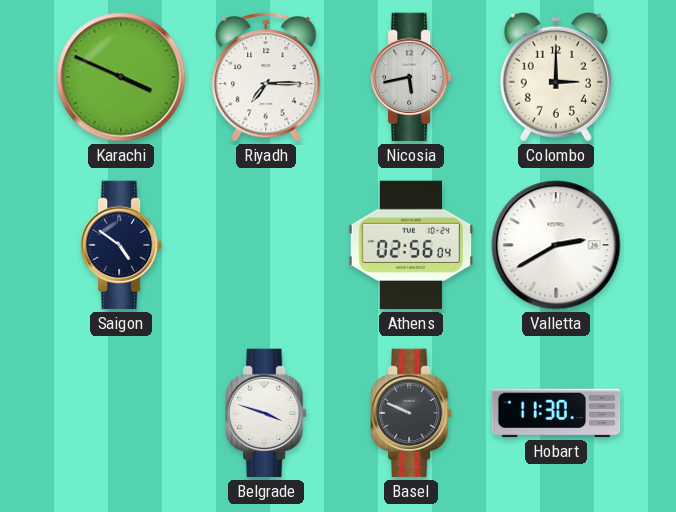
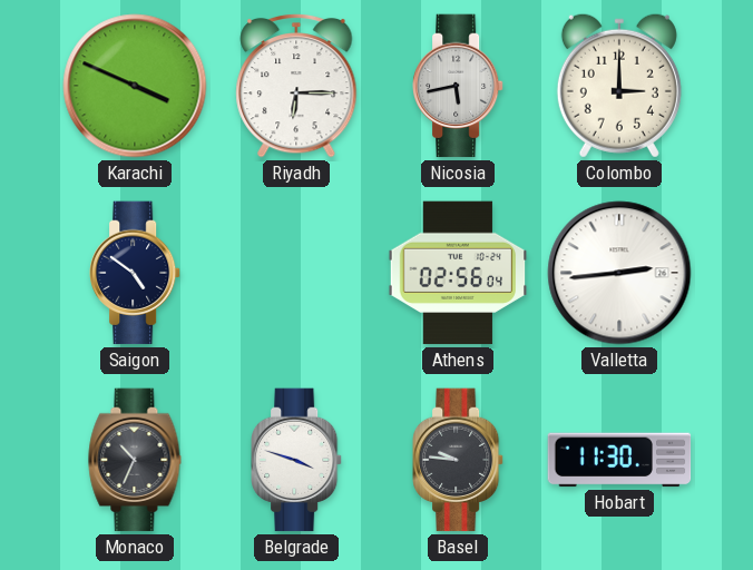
Riyadh: 7:15 -> 6:15 (296, 86)
Valletta: 2:40 -> 2:44 (619, 273)
Monaco: none -> 10:34 (135, 460)
Basel: 9:49 -> 9:46 (459, 460)
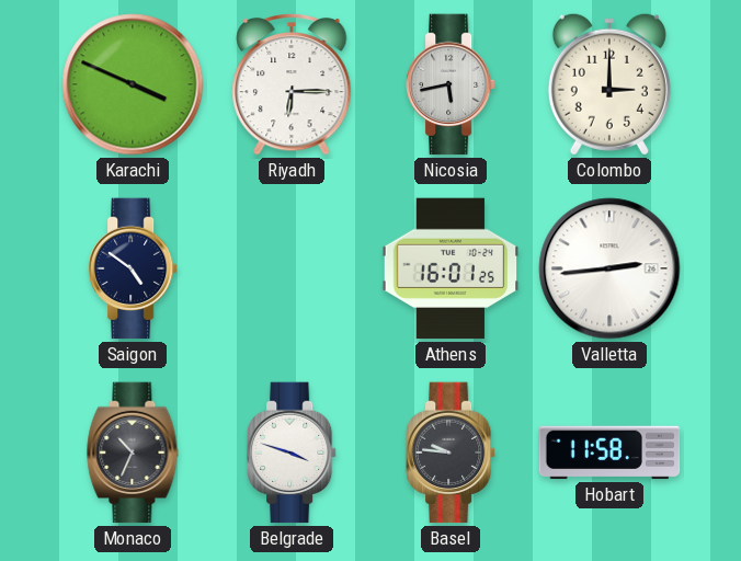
Athens: 02:56 -> 16:01 (451, 268)
Hobart: 11:30 -> 11:58 (609, 453)
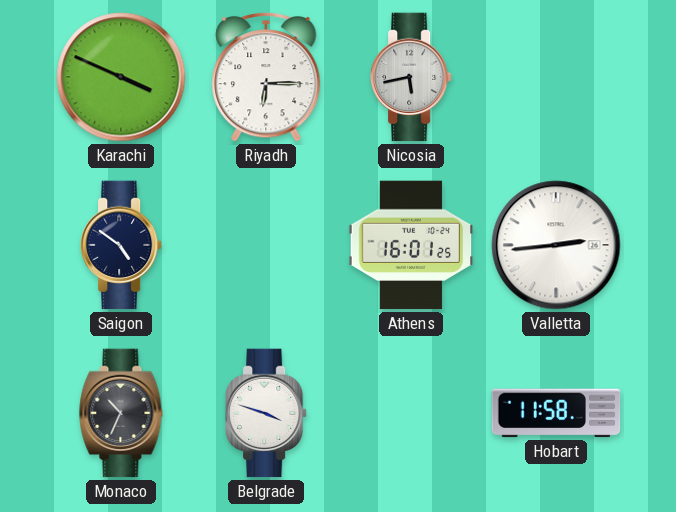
Colombo: 3:00 -> none (609, 84)
Basel: 9:46 -> none (452, 453)
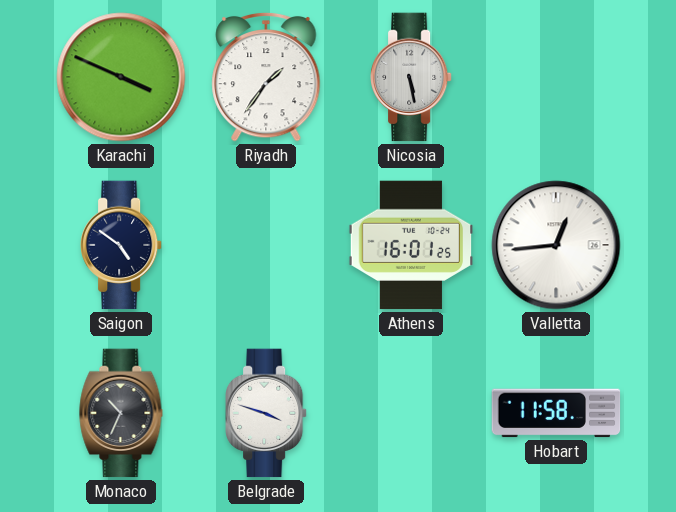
Riyadh: 6:15 -> 1:36 (266, 77)
Nicosia: 5:43 -> 5:28 (412, 77)
Valletta: 2:44 -> 12:44 (556, 245)
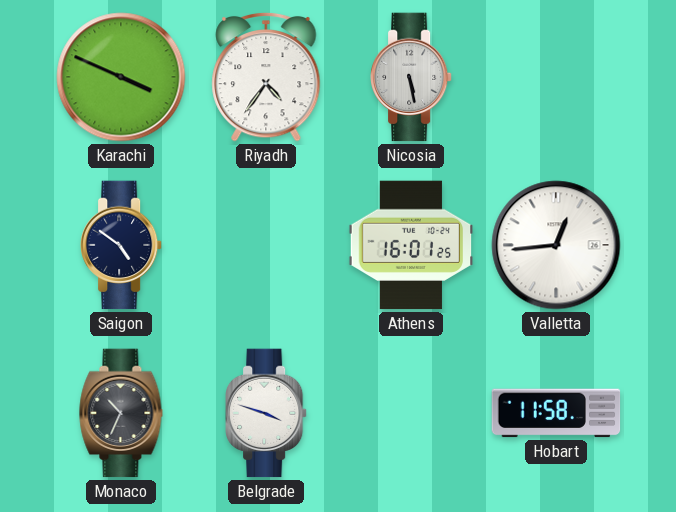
Riyadh: 1:36 -> 4:36 (266, 77)
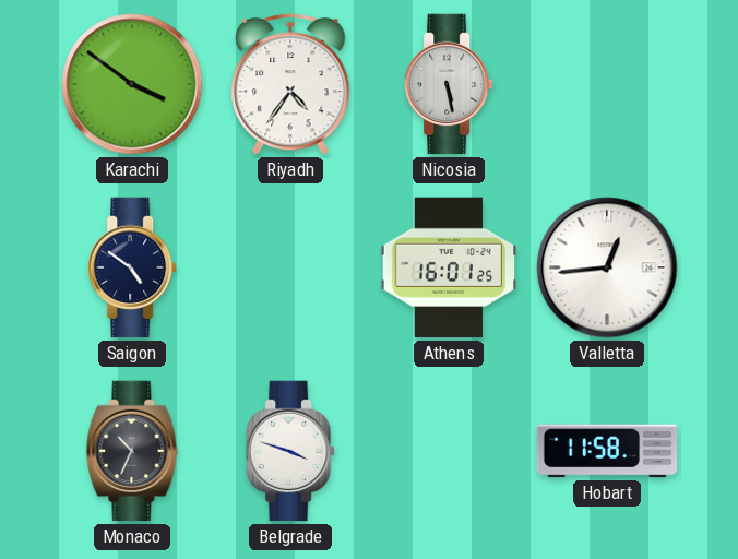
Karachi: 3:49 -> 3:51 (132, 84)
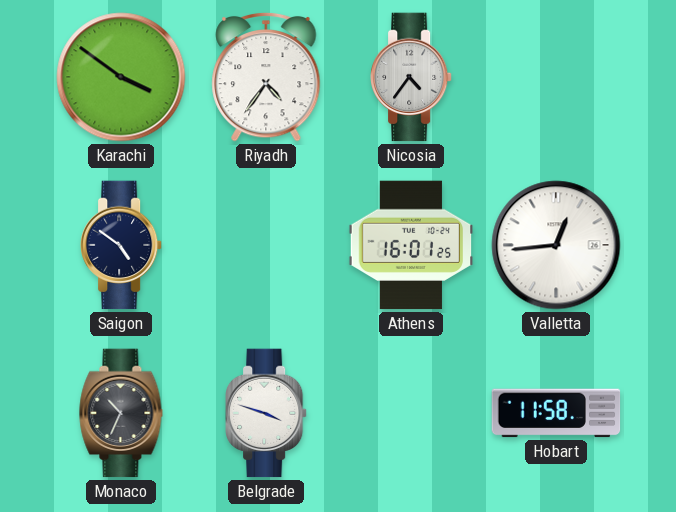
Nicosia: 5:28 -> 4:36 (412, 77)
